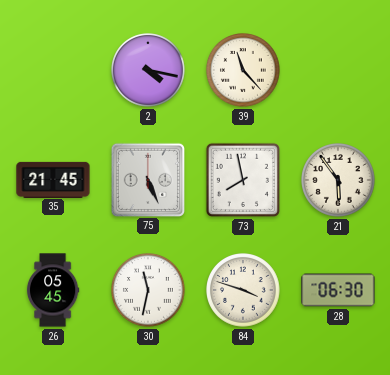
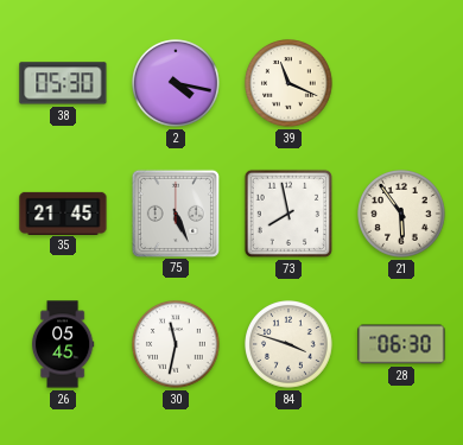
38: none -> 05:30 (63, 83)
39: 11:23 -> 11:19 (290, 84)
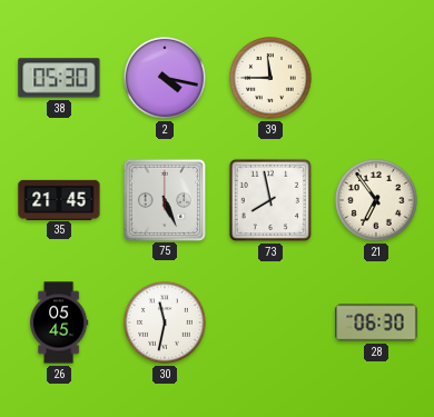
39: 11:19 -> 11:45 (272, 79)
21: 5:54 -> 6:54 (377, 201)
84: 3:48 -> none (290, 345)
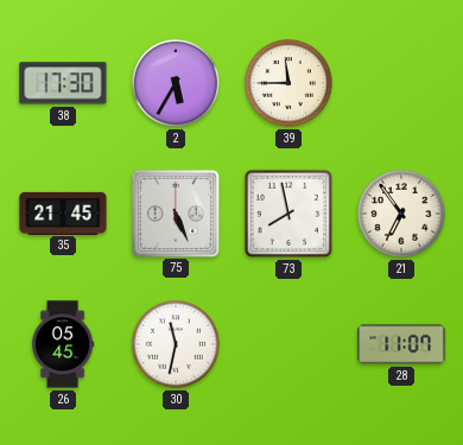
38: 05:30 -> 17:30 (63, 83)
2: 4:17 -> 5:35 (177, 84)
28: 06:30 -> 11:07 (401, 344)
